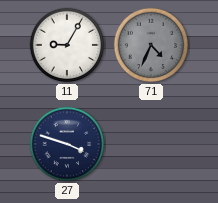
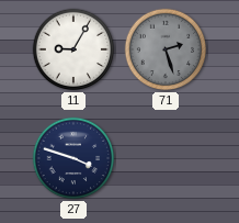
71: 4:34 -> 2:27 (166, 49)
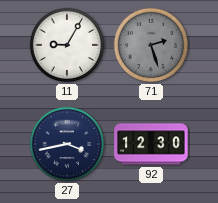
27: 3:48 -> 3:43 (67, 144)
92: none -> 12:30 (151, 144)
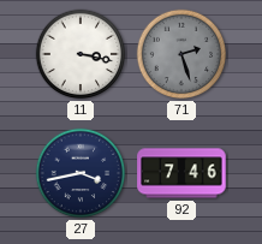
11: 9:05 -> 3:17 (81, 54)
92: 12:30 -> 7:46 (181, 173)
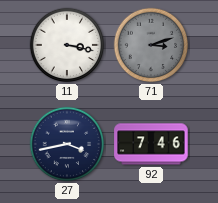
71: 2:27 -> 3:12 (151, 45)
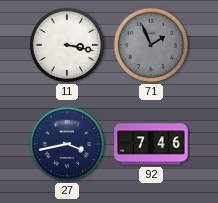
71: 3:12 -> 1:56 (151, 45)
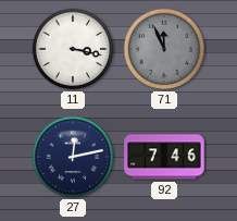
71: 1:56 -> 11:56 (164, 49)
27: 3:43 -> 12:13 (73, 157)
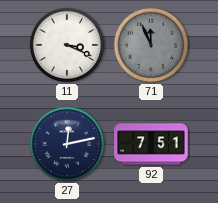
11: 3:17 -> 3:19 (67, 45)
92: 7:46 -> 7:51 (151, 144)
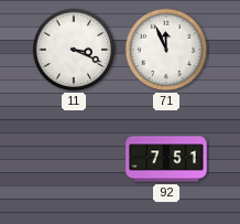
71 dial: grey -> white (166, 50)
27: 12:13 -> none (67, 144)
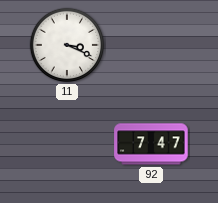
71: 11:56 -> none (166, 50)
92: 7:51 -> 7:47 (151, 144)
